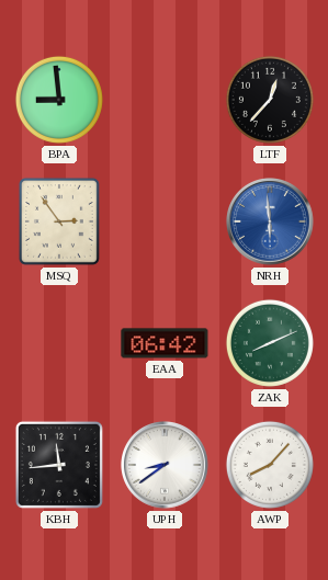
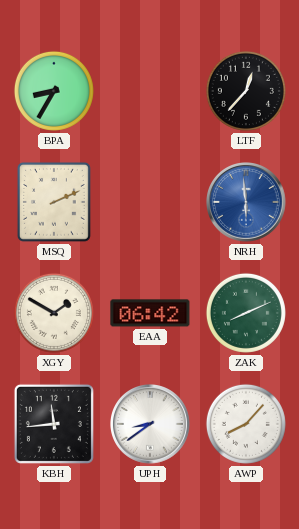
BPA: 8:59 -> 8:35 (54, 91)
MSQ: 2:54 -> 2:11 (54, 202)
XGY: none -> 1:50 (54, 313)
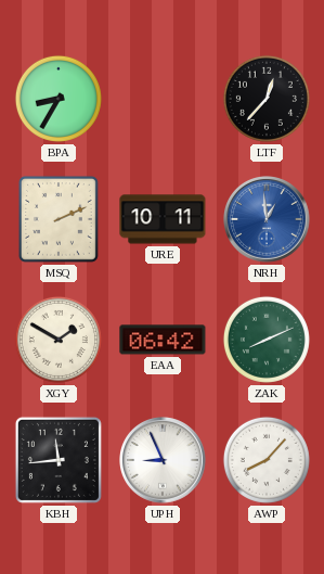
URE: none -> 10:11 (163, 219)
NRH: 5:59 -> 12:59 (268, 220)
UPH: 8:39 -> 8:56 (164, 461)
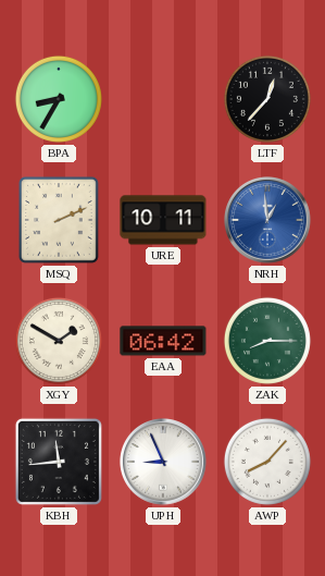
ZAK: 8:11 -> 8:15 (267, 341)
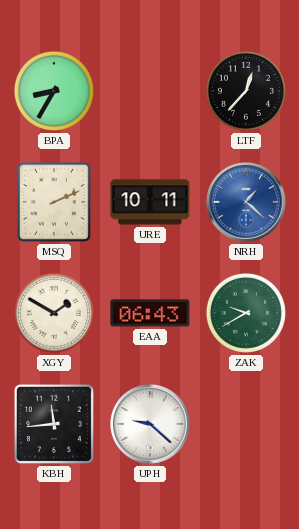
NRH: 12:59 -> 1:22 (247, 203)
EAA: 06:42 -> 06:43 (150, 313)
ZAK: 8:15 -> 9:40 (246, 313)
UPH: 8:56 -> 9:22 (151, 425)
AWP: 8:07 -> none (267, 462)
